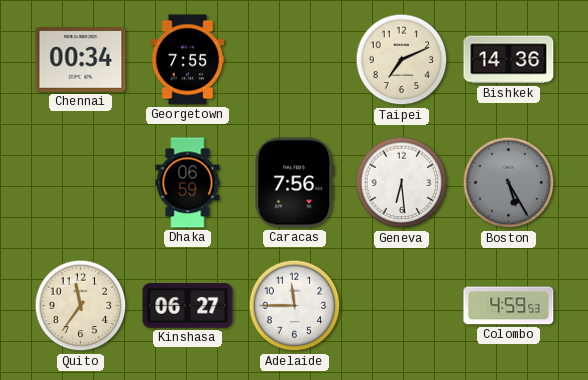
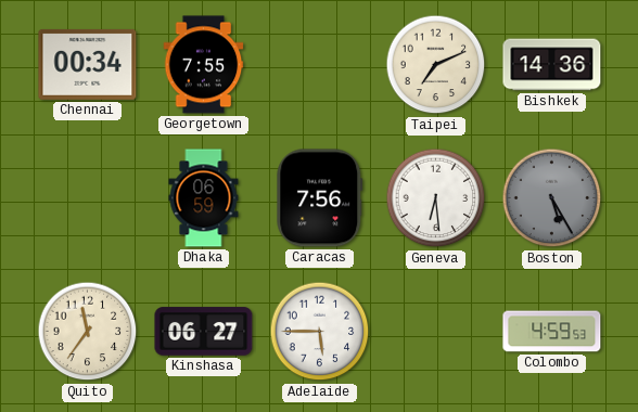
Adelaide: 11:45 -> 5:45 (320, 332)
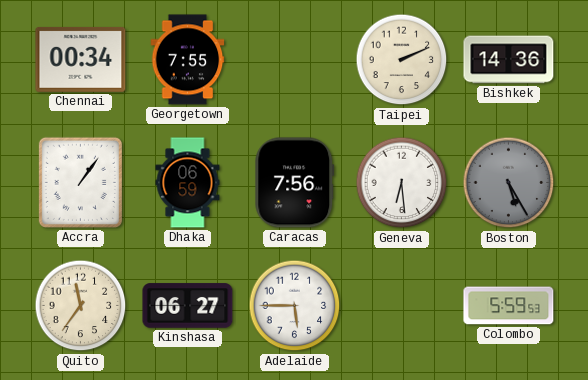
Taipei: 7:11 -> 2:11 (402, 60)
Accra: none -> 1:06 (80, 182)
Colombo: 4:59 -> 5:59 (509, 306)
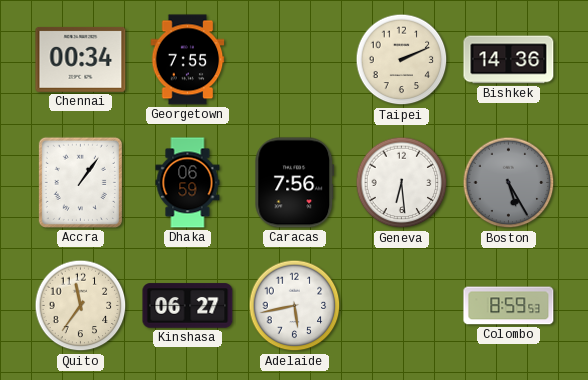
Adelaide: 5:45 -> 5:43 (295, 306)
Colombo: 5:59 -> 8:59 (509, 306)
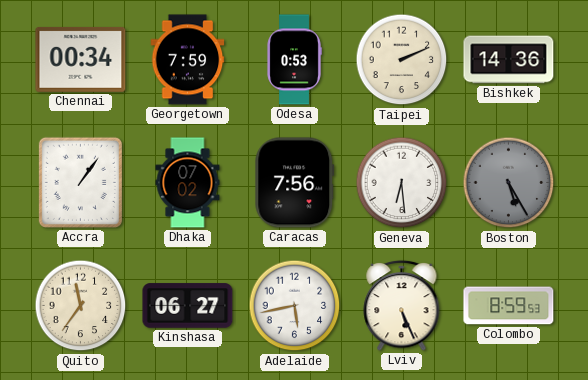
Georgetown: 7:55 -> 7:59 (188, 60)
Odesa: none -> 0:53 (294, 60)
Dhaka: 06:59 -> 07:02 (188, 183)
Lviv: none -> 5:26 (402, 305)
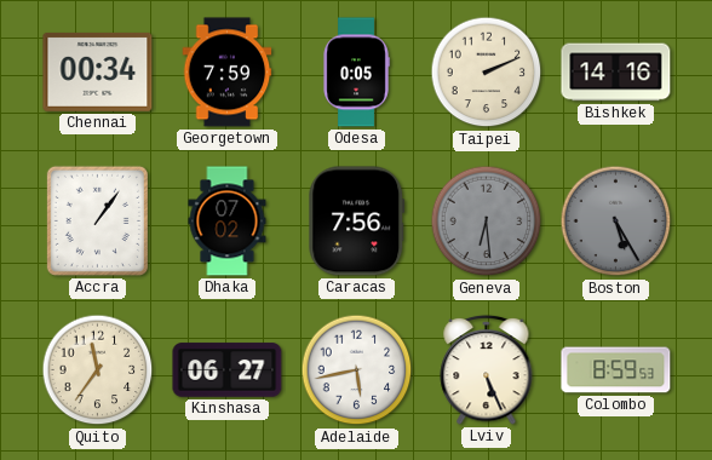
Odesa: 0:53 -> 0:05 (356, 73)
Bishkek: 14:36 -> 14:16 (616, 73)
Geneva dial: white -> grey (487, 222)
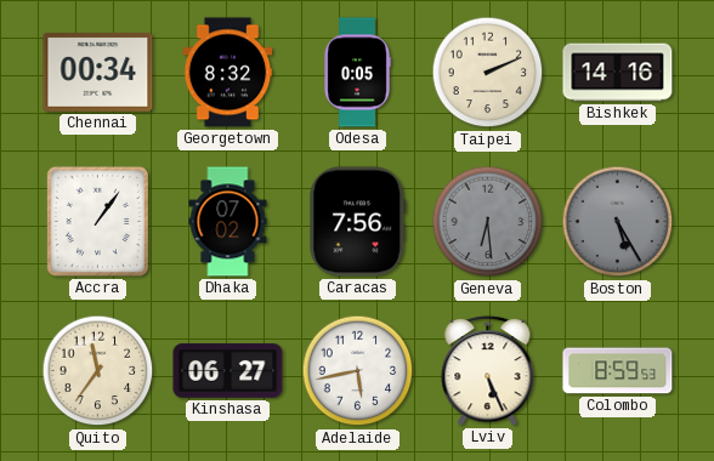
Georgetown: 7:59 -> 8:32 (228, 73)
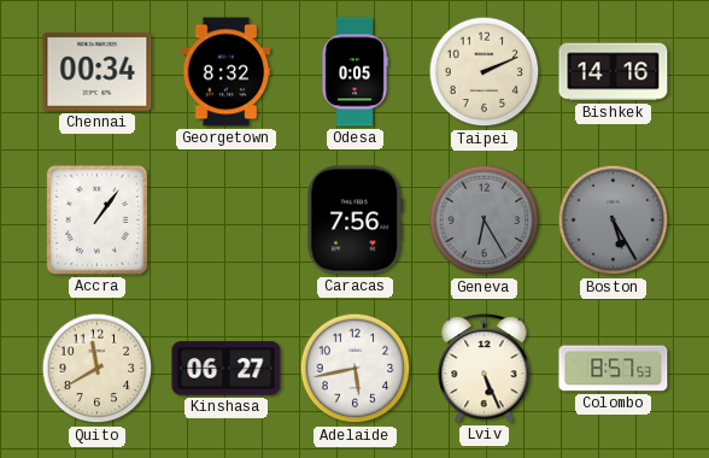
Dhaka: 07:02 -> none (228, 222)
Geneva: 6:29 -> 6:25 (485, 221)
Quito: 11:36 -> 11:40 (98, 369)
Colombo: 8:59 -> 8:57 (614, 369)
